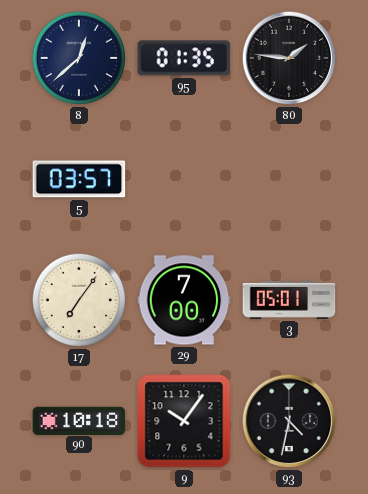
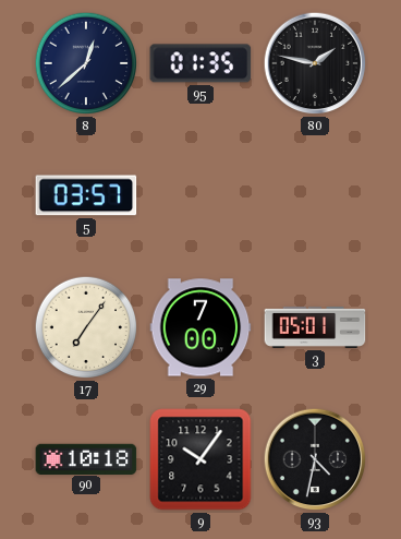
80: 1:46 -> 1:47 (315, 63)
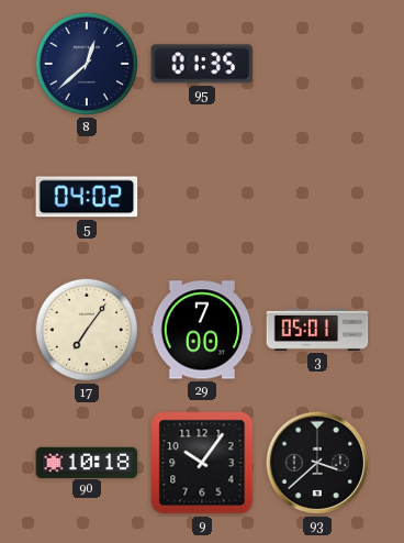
80: 1:47 -> none (315, 63)
5: 03:57 -> 04:02 (87, 197)
93: 4:32 -> 3:38 (317, 463)
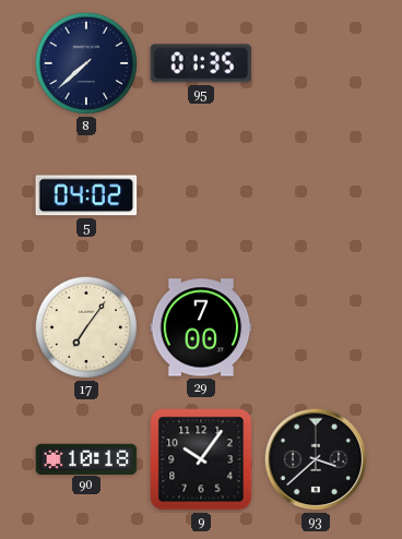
8: 12:38 -> 7:38 (86, 63)
3: 05:01 -> none (317, 330)
